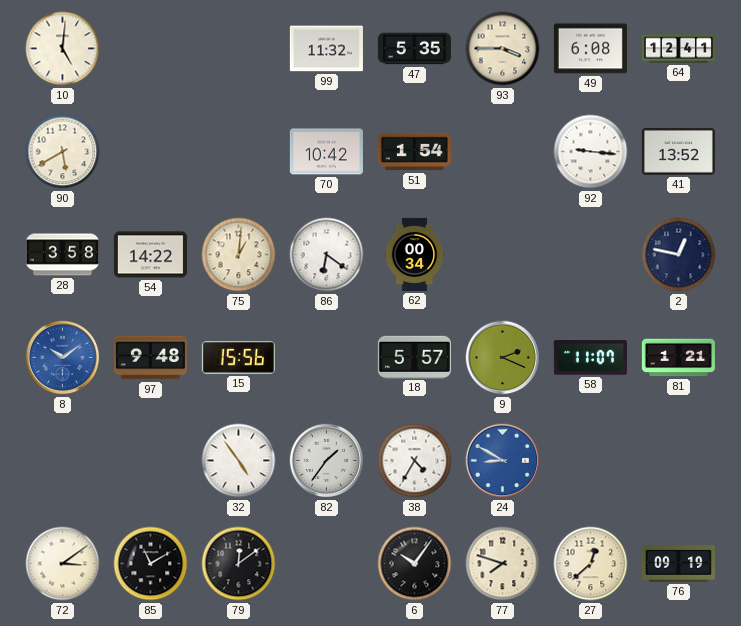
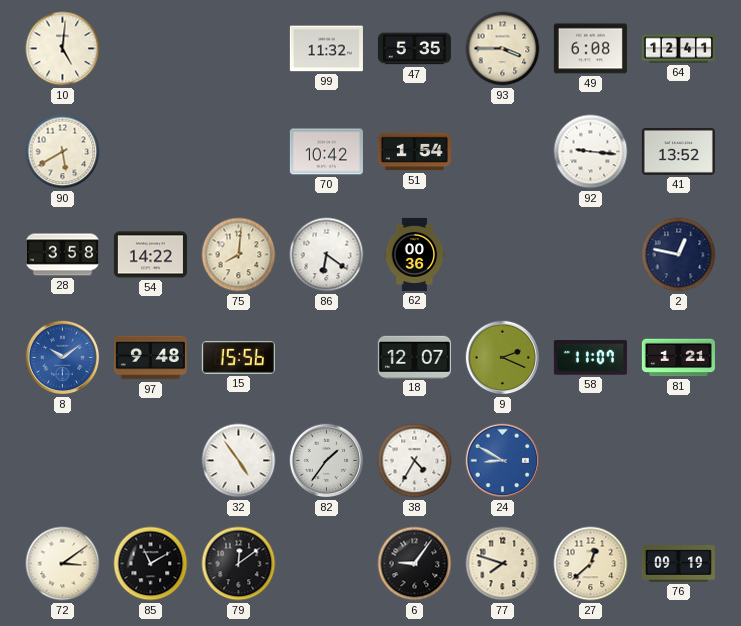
75: 1:01 -> 8:01 (239, 255)
62: 00:34 -> 00:36 (415, 254)
18: 5:57 -> 12:07 (414, 357)
6: 10:06 -> 9:06 (415, 564)
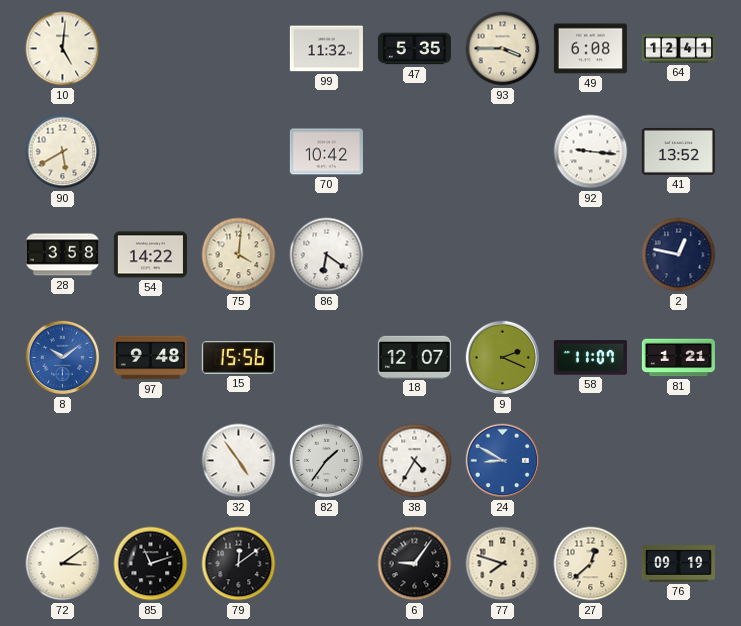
51: 1:54 -> none (414, 152)
75: 8:01 -> 4:01 (239, 255)
62: 00:36 -> none (415, 254)
85: 11:10 -> 11:12 (151, 564)
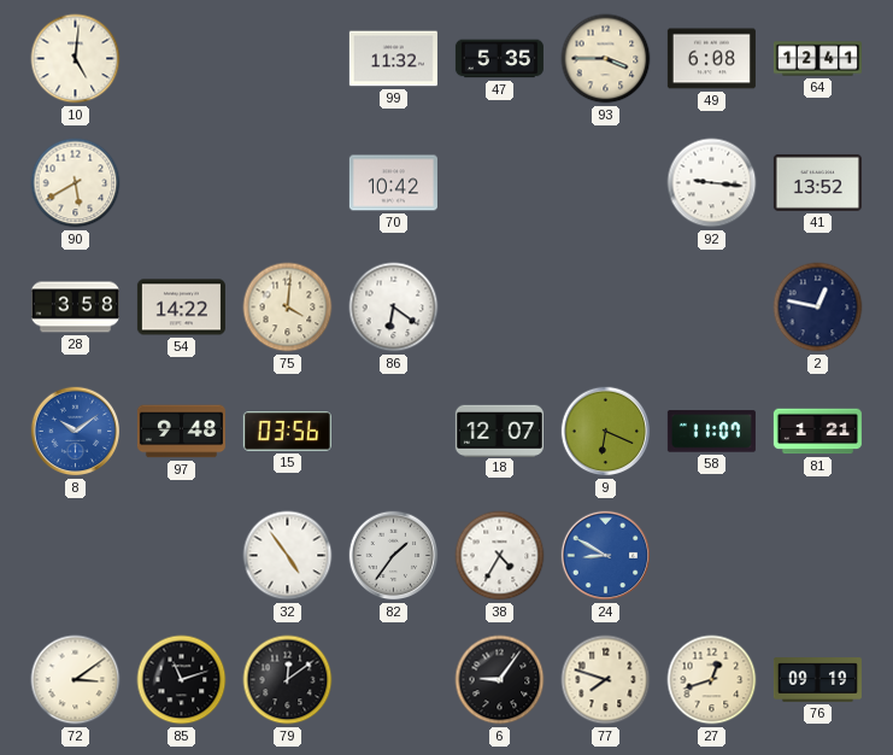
15: 15:56 -> 03:56 (287, 432)
9: 2:19 -> 6:19 (606, 432)
27: 12:38 -> 12:42 (712, 680)
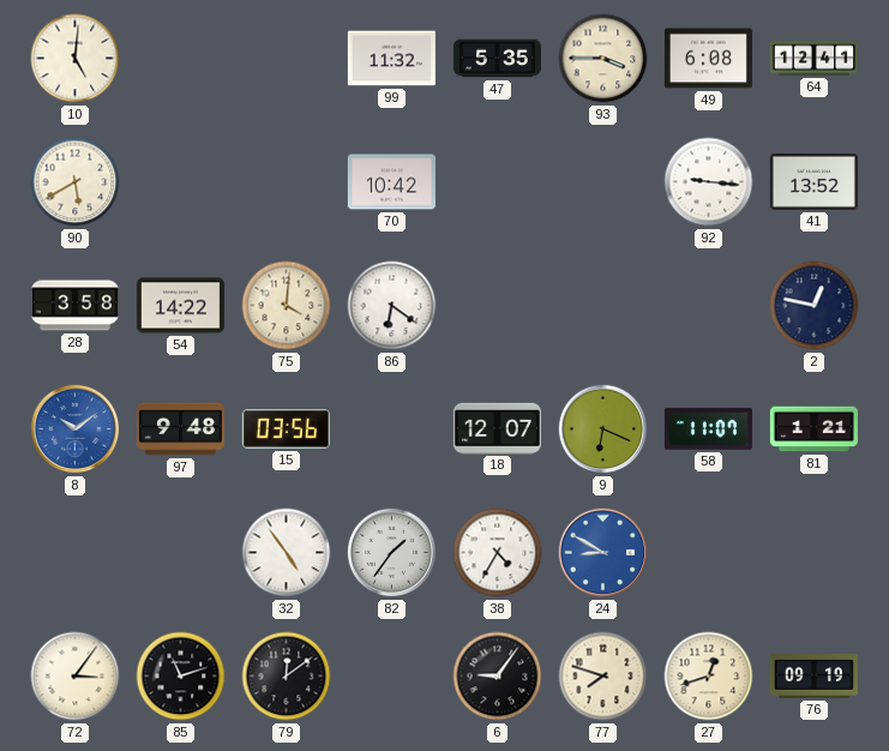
72: 3:09 -> 3:06 (76, 677)
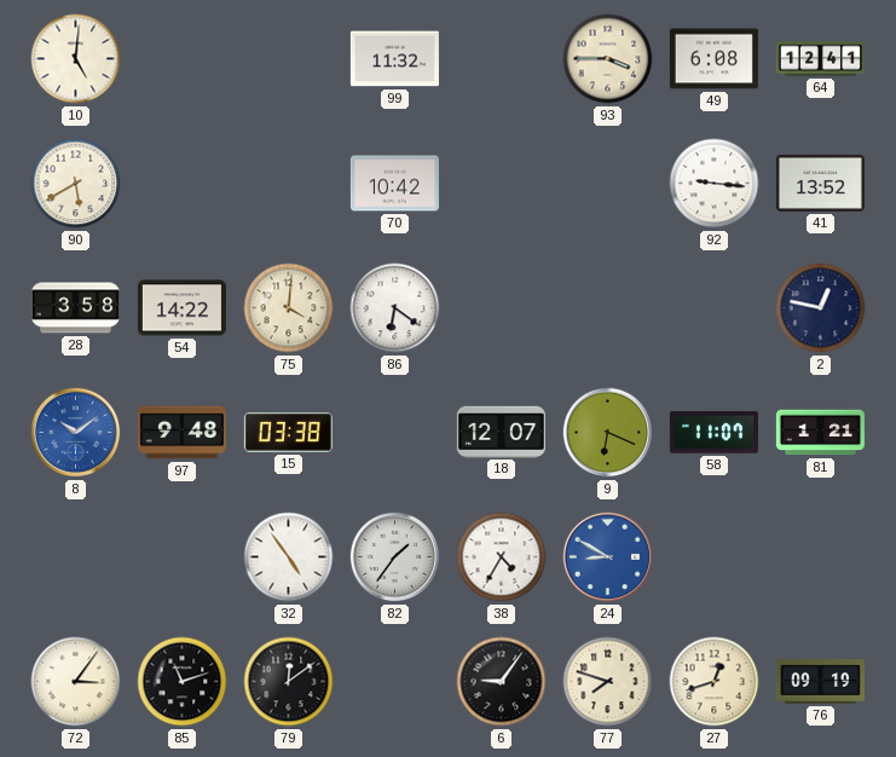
47: 5:35 -> none (497, 59)
15: 03:56 -> 03:38 (288, 433)
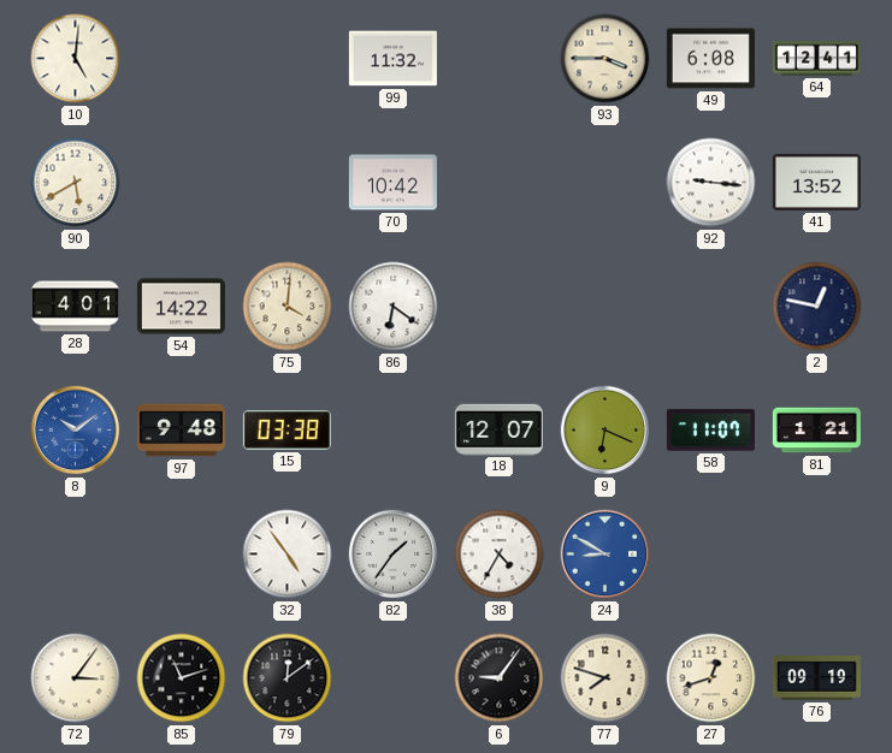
28: 3:58 -> 4:01 (75, 307)
